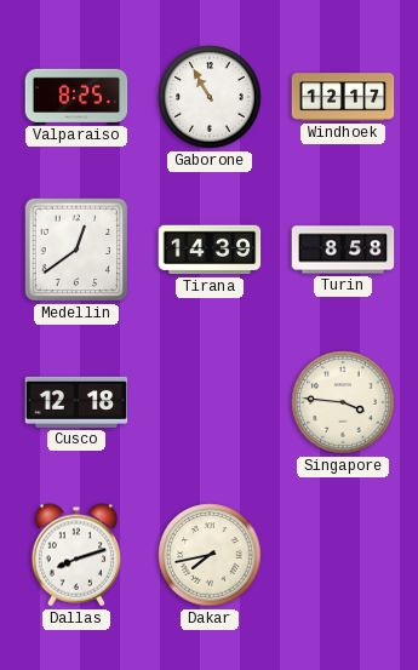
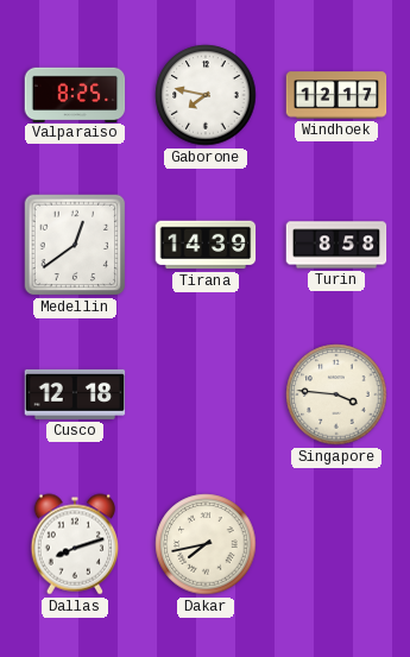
Gaborone: 10:55 -> 7:47 (206, 95)
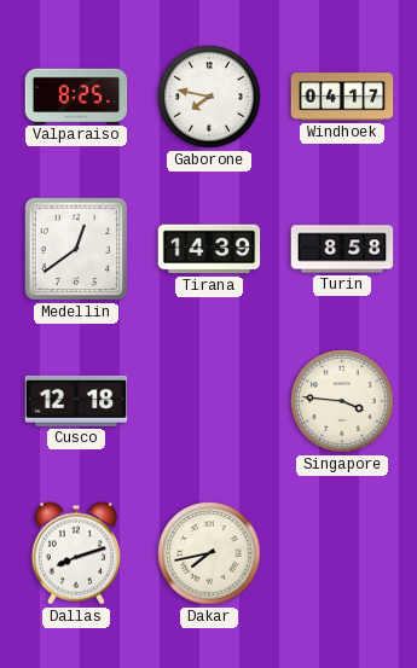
Windhoek: 12:17 -> 04:17 (342, 97)
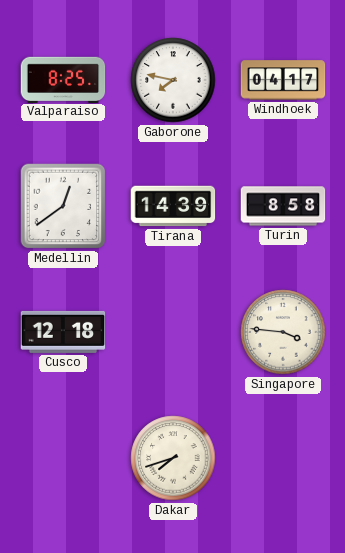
Dallas: 8:12 -> none (76, 553)
Dakar: 7:43 -> 7:42 (173, 458)
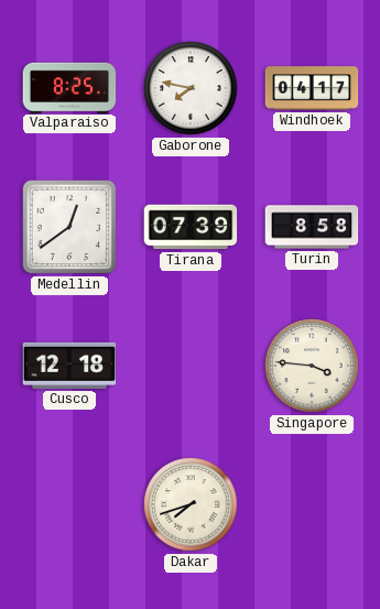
Tirana: 14:39 -> 07:39 (191, 227)
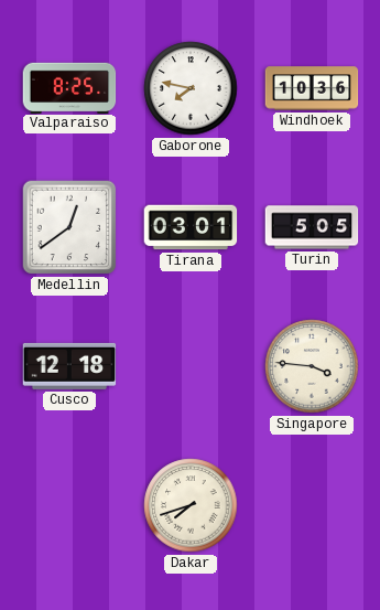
Windhoek: 04:17 -> 10:36 (312, 88)
Tirana: 07:39 -> 03:01 (191, 227)
Turin: 8:58 -> 5:05 (312, 227)
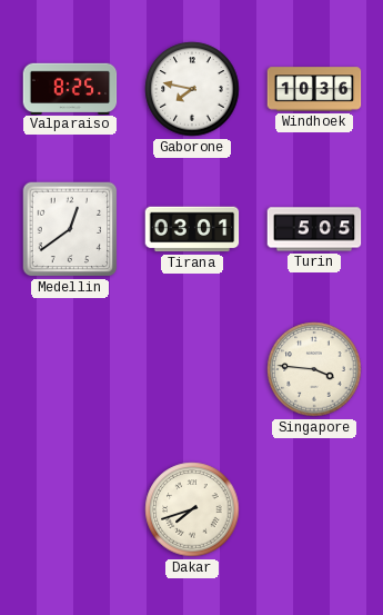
Cusco: 12:18 -> none (69, 366)
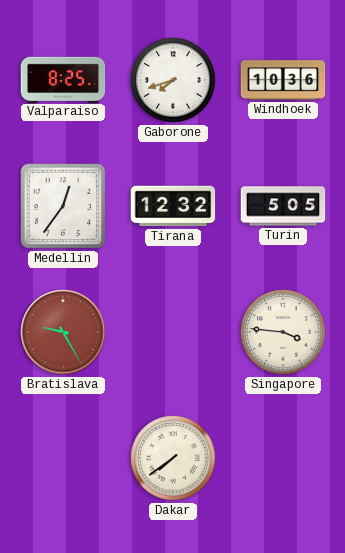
Gaborone: 7:47 -> 7:42 (173, 80)
Medellin: 12:39 -> 12:36 (63, 206)
Tirana: 03:01 -> 12:32 (173, 206)
Bratislava: none -> 9:25 (63, 332)
Dakar: 7:42 -> 7:39 (173, 458)
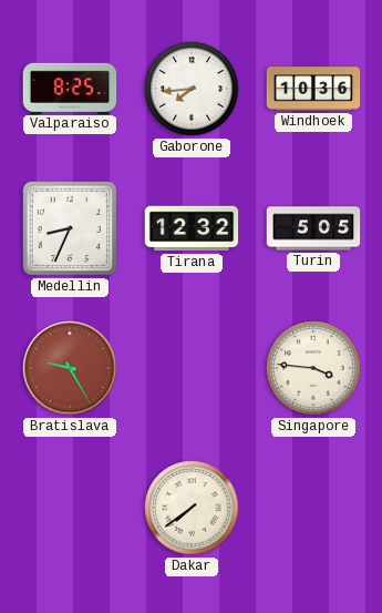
Gaborone: 7:42 -> 7:44 (192, 89)
Medellin: 12:36 -> 8:34 (70, 228)
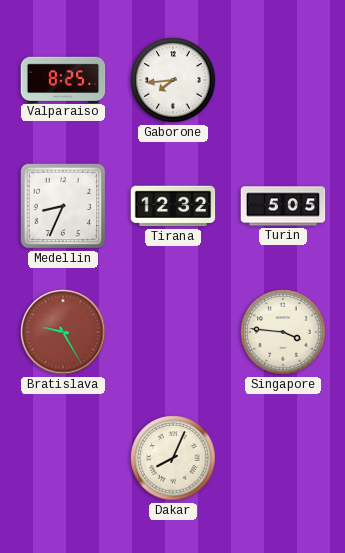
Windhoek: 10:36 -> none (313, 89)
Dakar: 7:39 -> 8:04 (173, 458)
